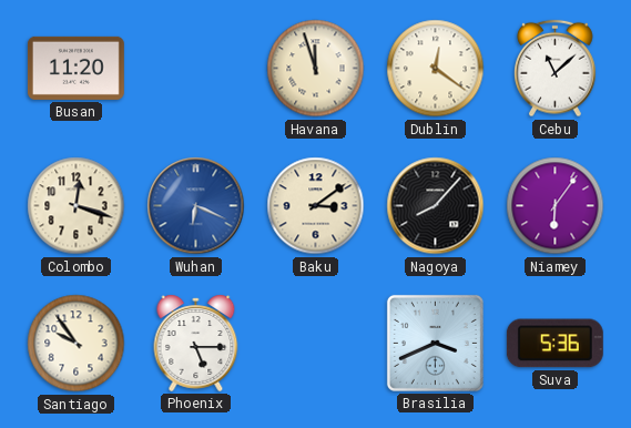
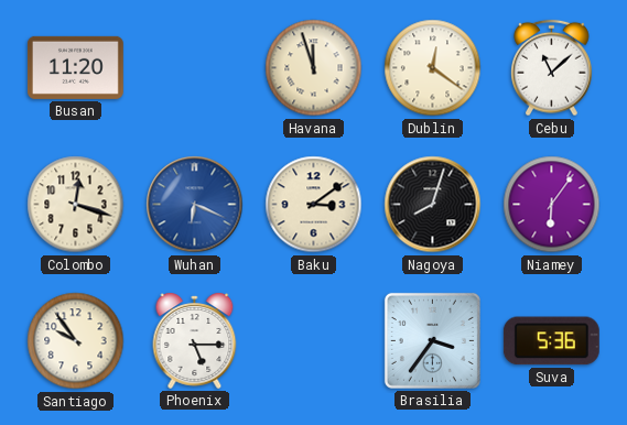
Nagoya: 8:07 -> 8:03 (433, 205)
Brasilia: 3:41 -> 3:36 (432, 340)
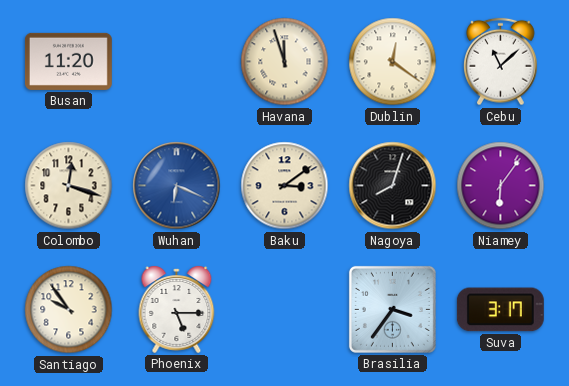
Suva: 5:36 -> 3:17 (500, 310)
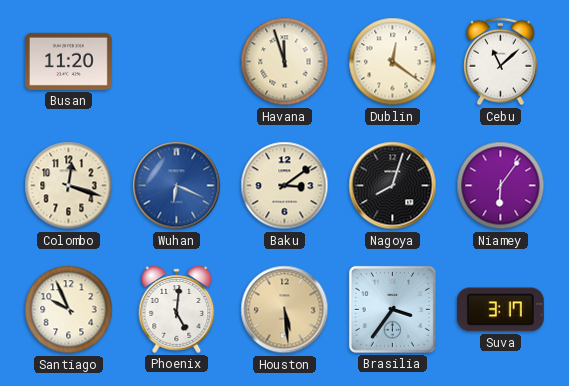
Santiago: 9:54 -> 9:56 (69, 310)
Phoenix: 5:15 -> 5:01 (177, 309)
Houston: none -> 5:29 (285, 310)
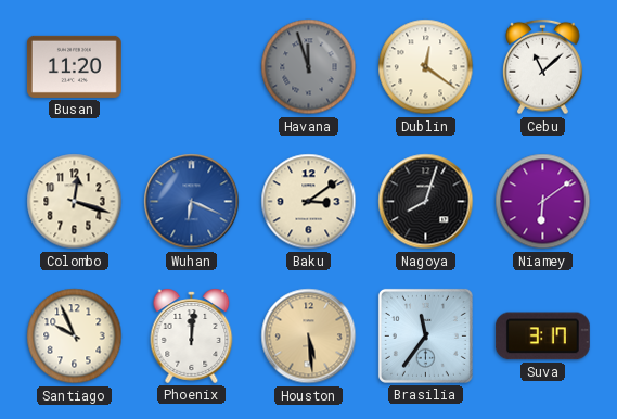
Havana dial: cream -> grey (309, 67)
Niamey: 6:06 -> 6:09 (543, 202)
Phoenix: 5:01 -> 12:01 (192, 335)
Brasilia: 3:36 -> 11:36 (425, 335)
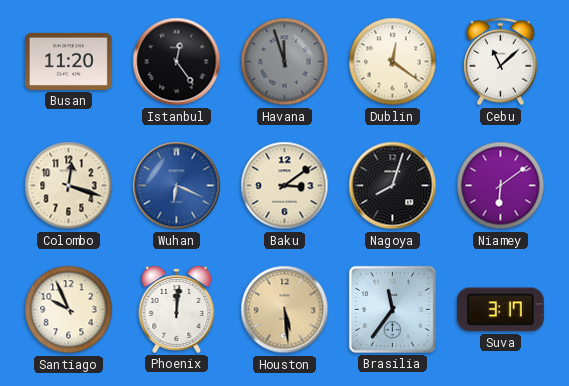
Istanbul: none -> 12:24 (177, 62)
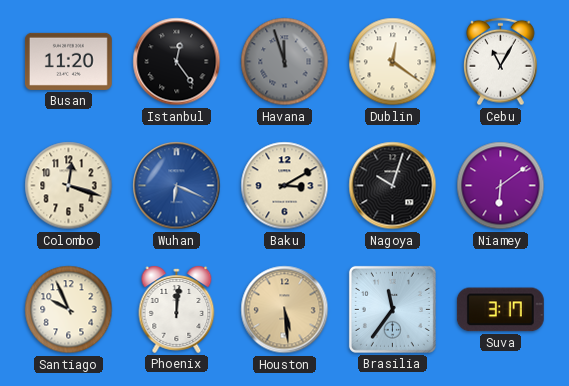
Cebu: 11:08 -> 11:05 (501, 62)
Baku: 3:09 -> 3:10 (285, 186)
Nagoya: 8:03 -> 10:03 (393, 186)
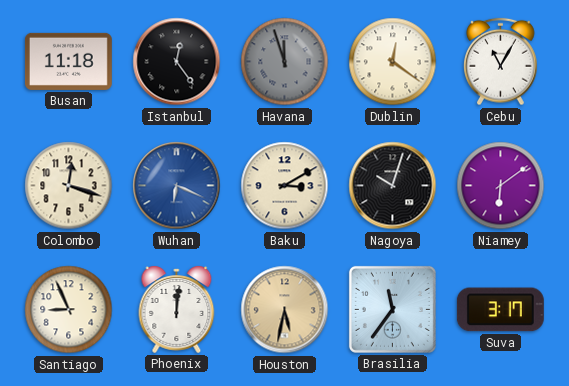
Busan: 11:20 -> 11:18 (68, 61)
Santiago: 9:56 -> 8:56 (69, 310)
Houston: 5:29 -> 5:32 (285, 310)
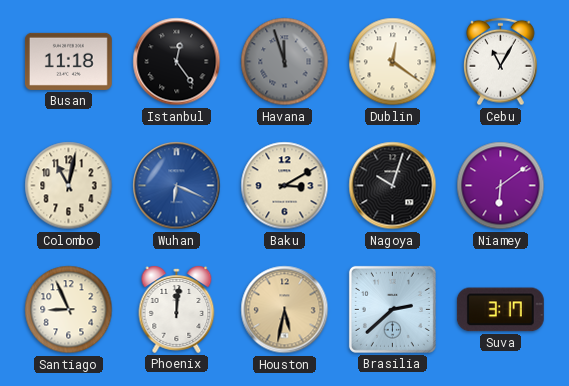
Colombo: 12:18 -> 11:02 (69, 186)
Brasilia: 11:36 -> 2:38 (392, 309)
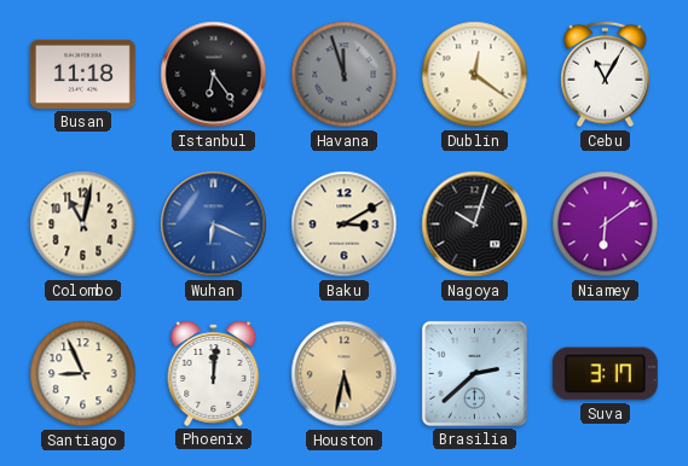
Istanbul: 12:24 -> 6:24 (214, 75)
